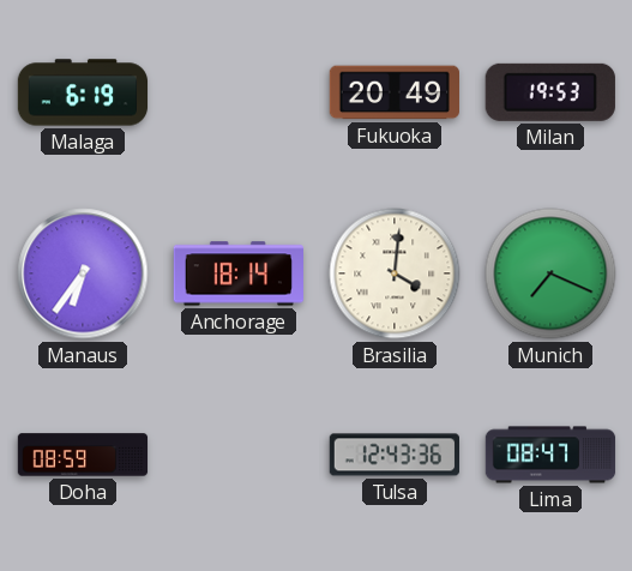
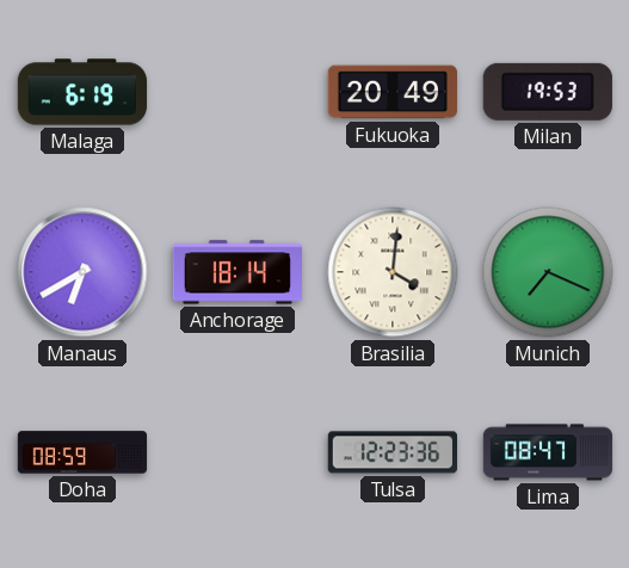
Manaus: 6:36 -> 6:40 (82, 272)
Tulsa: 12:43 -> 12:23 (391, 452)
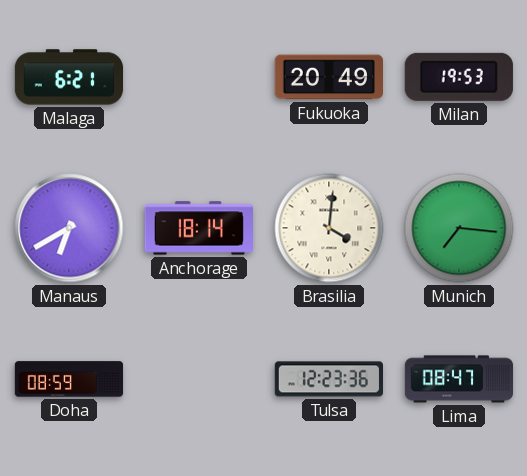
Malaga: 6:19 -> 6:21 (69, 77)
Munich: 7:19 -> 7:16 (459, 228)
